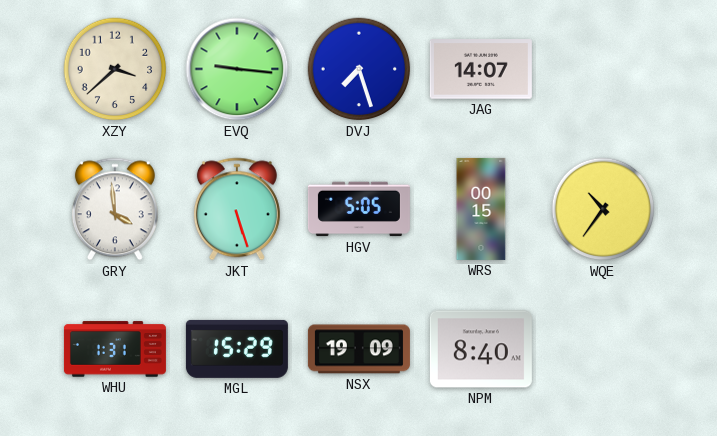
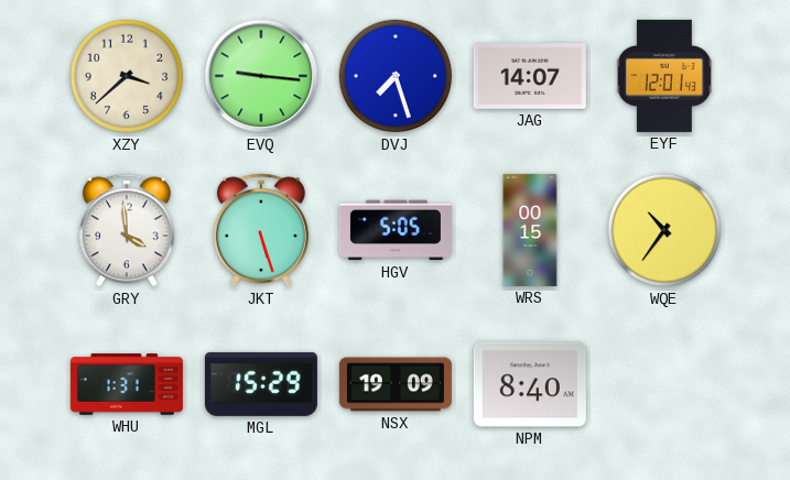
EYF: none -> 12:01 (664, 76)
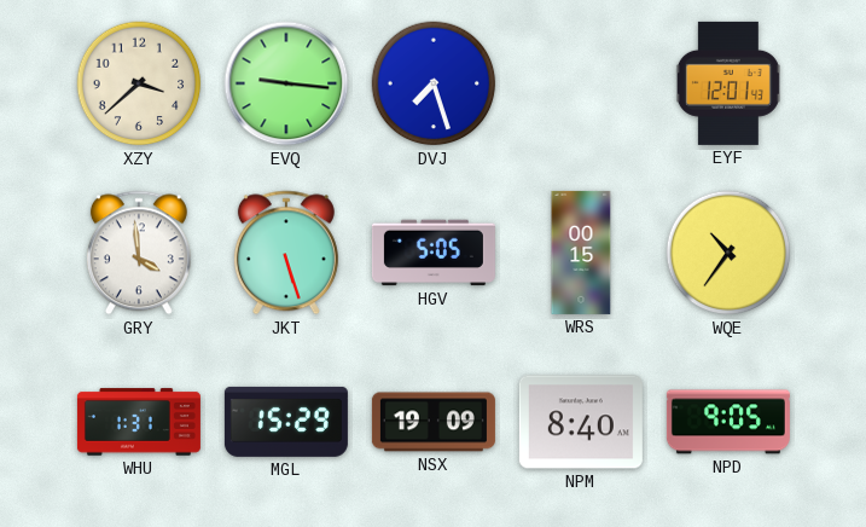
JAG: 14:07 -> none (530, 76)
NPD: none -> 9:05 (728, 422)
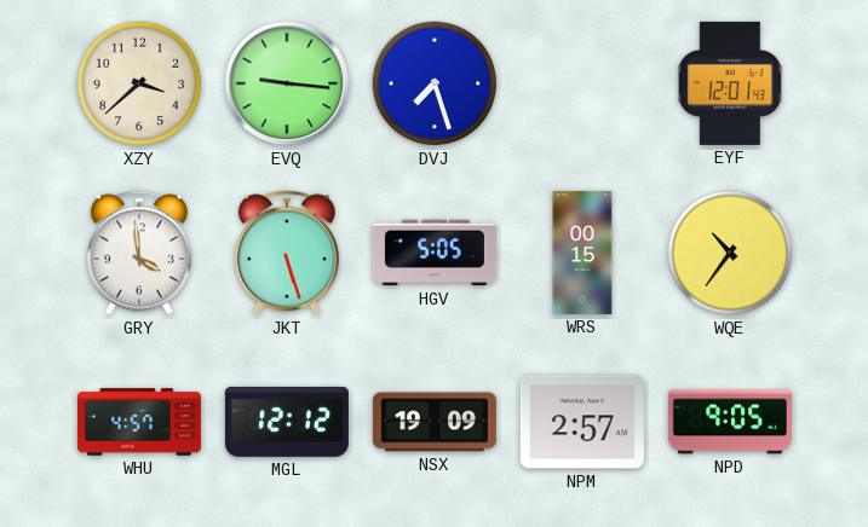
WHU: 1:31 -> 4:57 (139, 422)
MGL: 15:29 -> 12:12 (287, 422)
NPM: 8:40 -> 2:57 (582, 422)
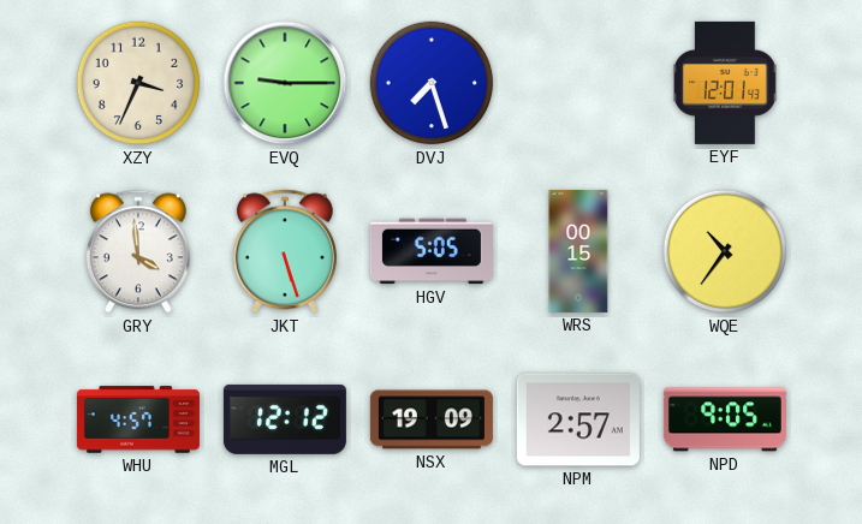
XZY: 3:38 -> 3:34 (138, 83)
EVQ: 9:16 -> 9:15 (285, 83)
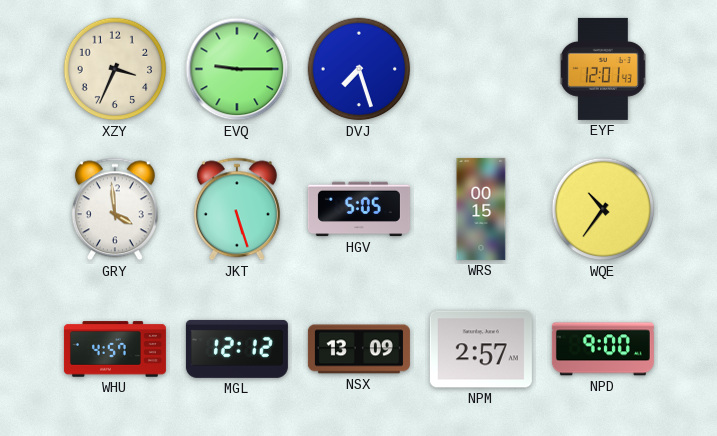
NSX: 19:09 -> 13:09 (359, 349)
NPD: 9:05 -> 9:00 (603, 349)
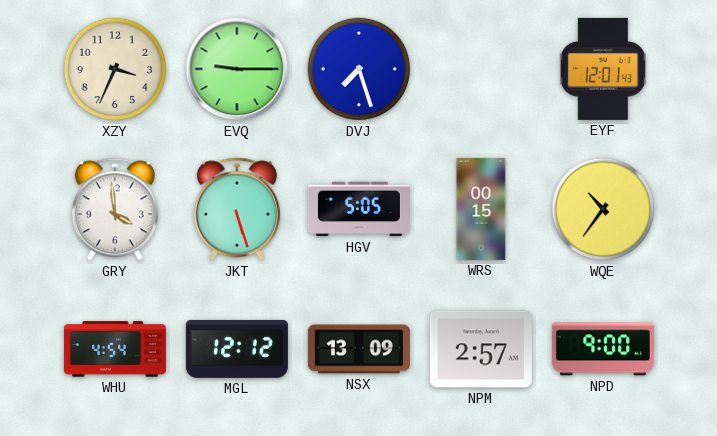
WHU: 4:57 -> 4:54 (115, 349)
